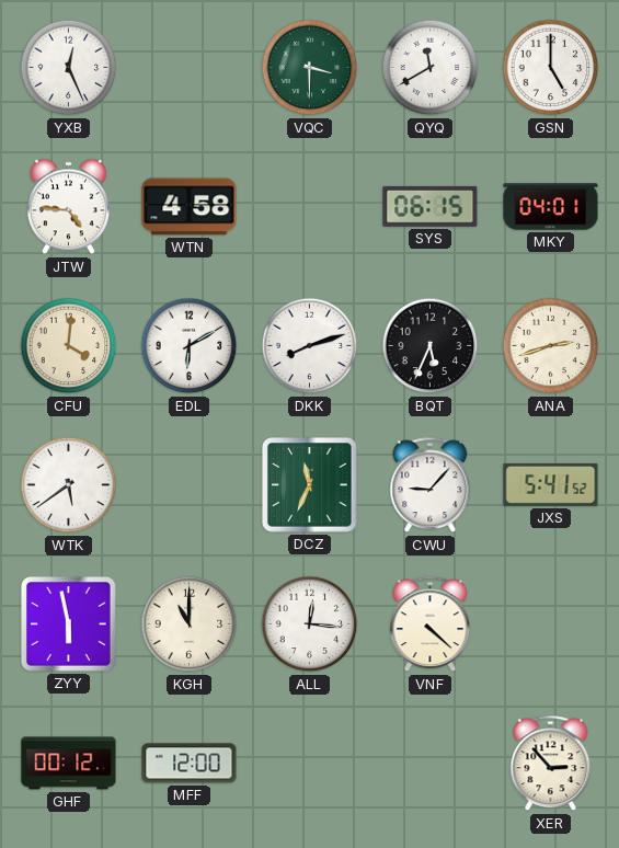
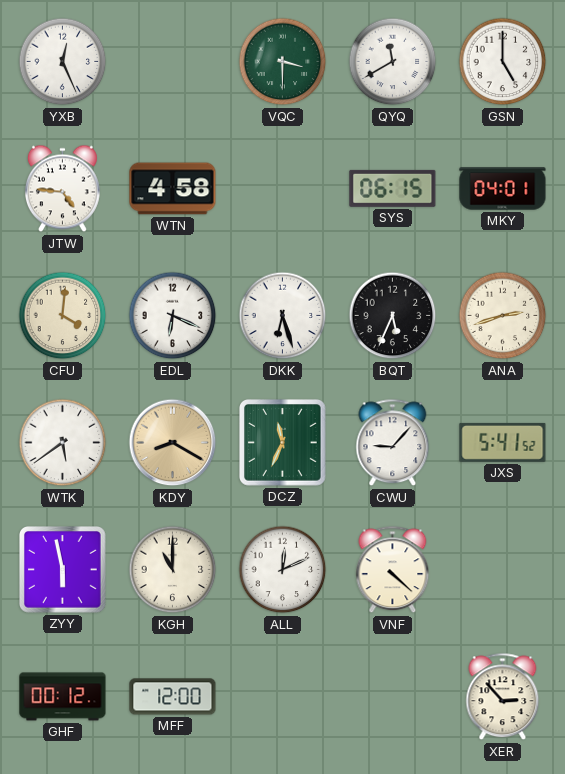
EDL: 6:10 -> 6:19 (173, 316)
DKK: 8:12 -> 6:27 (283, 316)
KDY: none -> 8:20 (173, 443)
ALL: 12:16 -> 12:11 (283, 570)
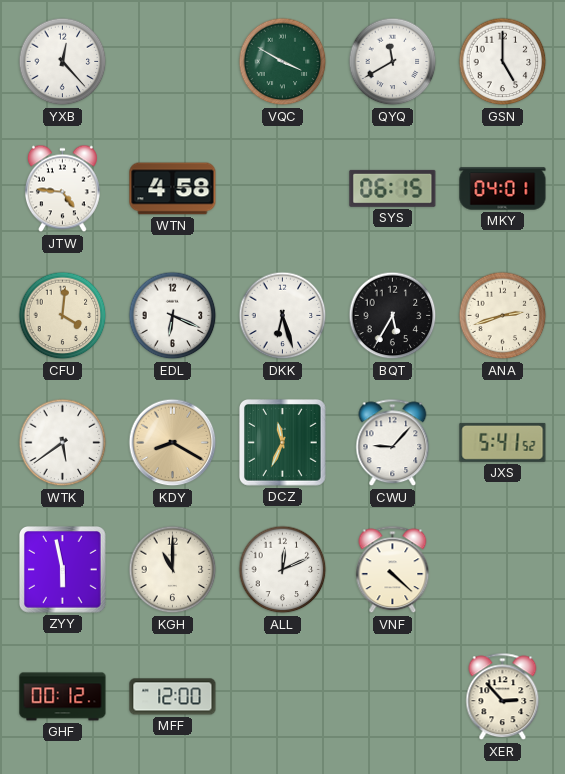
YXB: 12:26 -> 12:23 (63, 62)
VQC: 3:30 -> 3:50 (283, 62)
BQT: 5:34 -> 5:35 (393, 316)
